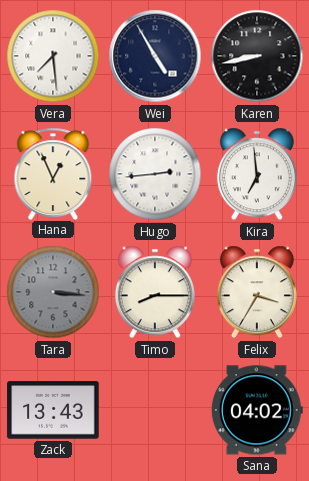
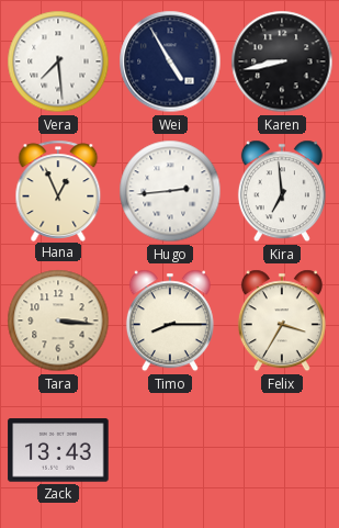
Tara dial: grey -> cream (58, 321)
Sana: 04:02 -> none (257, 410)
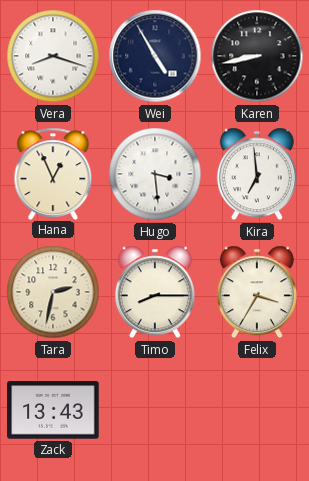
Vera: 7:29 -> 8:18 (53, 56)
Hugo: 2:44 -> 3:29 (155, 174)
Tara: 3:16 -> 2:32 (53, 292)
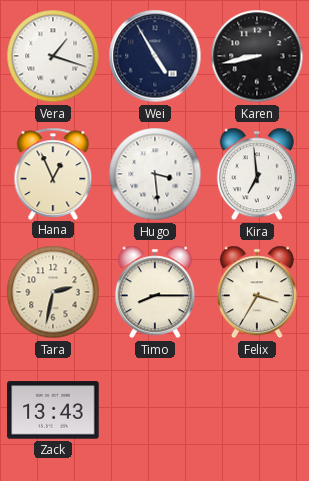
Vera: 8:18 -> 1:18 (53, 56)
